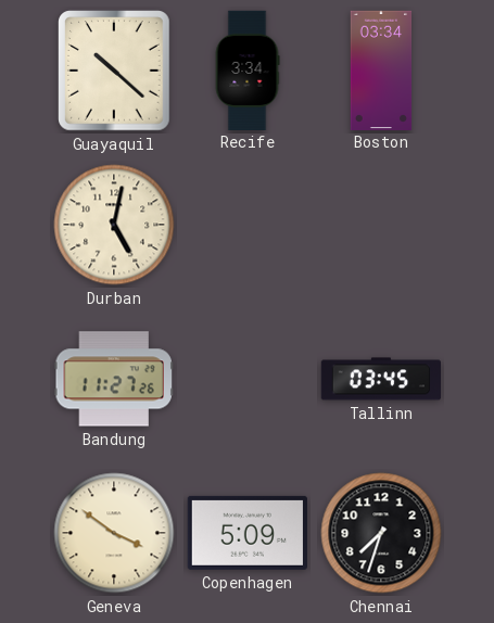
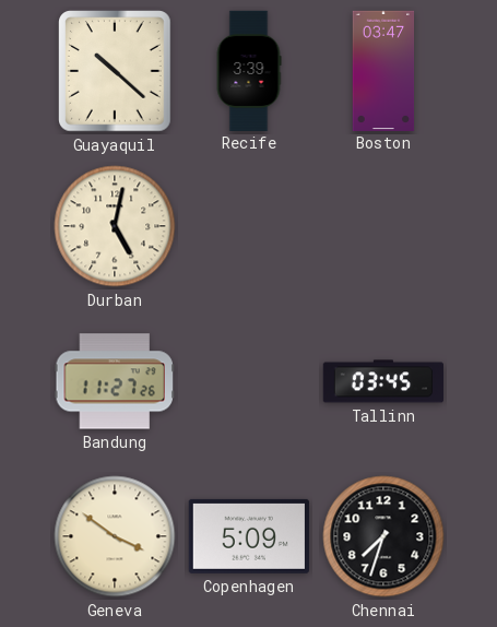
Recife: 3:34 -> 3:39 (249, 70)
Boston: 03:34 -> 03:47 (383, 70)
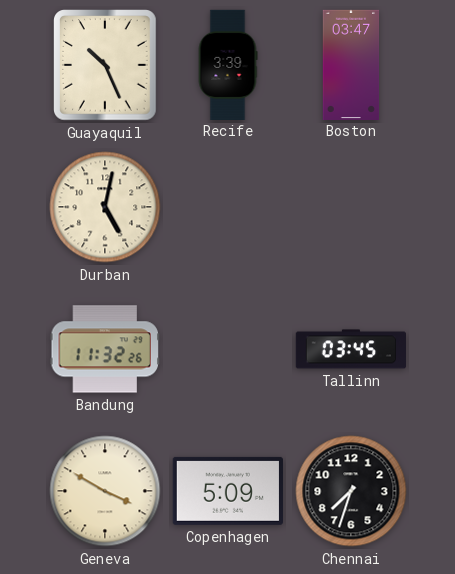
Guayaquil: 10:22 -> 10:26 (106, 65)
Bandung: 11:27 -> 11:32 (104, 349)
Geneva: 3:51 -> 3:50 (105, 491)
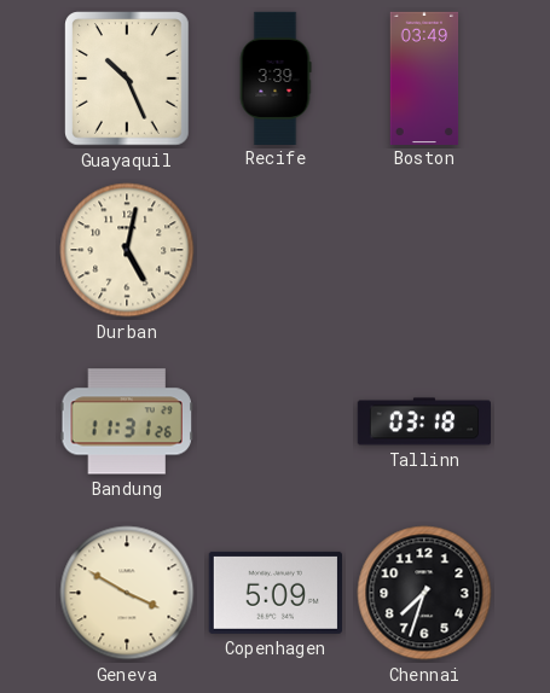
Boston: 03:47 -> 03:49 (424, 77)
Bandung: 11:32 -> 11:31 (126, 421)
Tallinn: 03:45 -> 03:18 (423, 421)
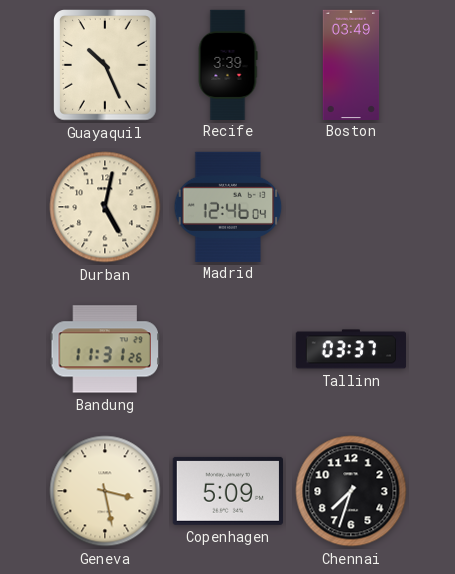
Madrid: none -> 12:46 (228, 206)
Tallinn: 03:18 -> 03:37 (350, 349)
Geneva: 3:50 -> 3:28 (105, 491)
